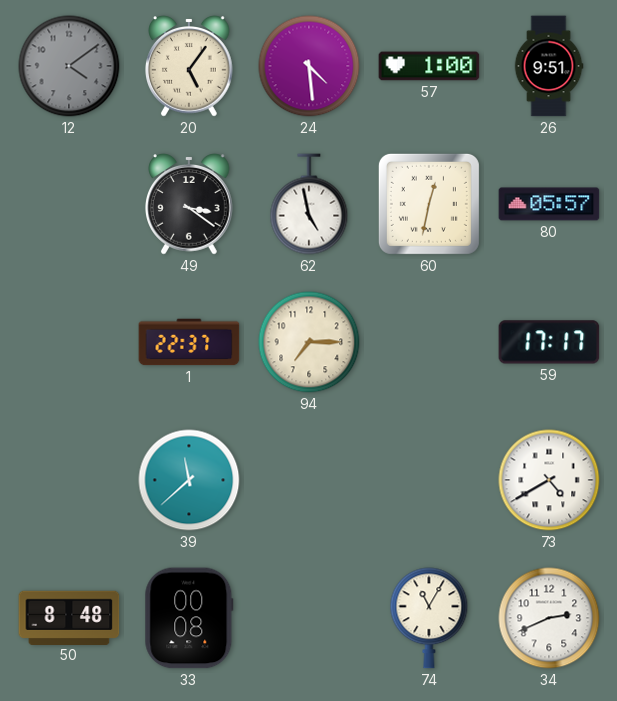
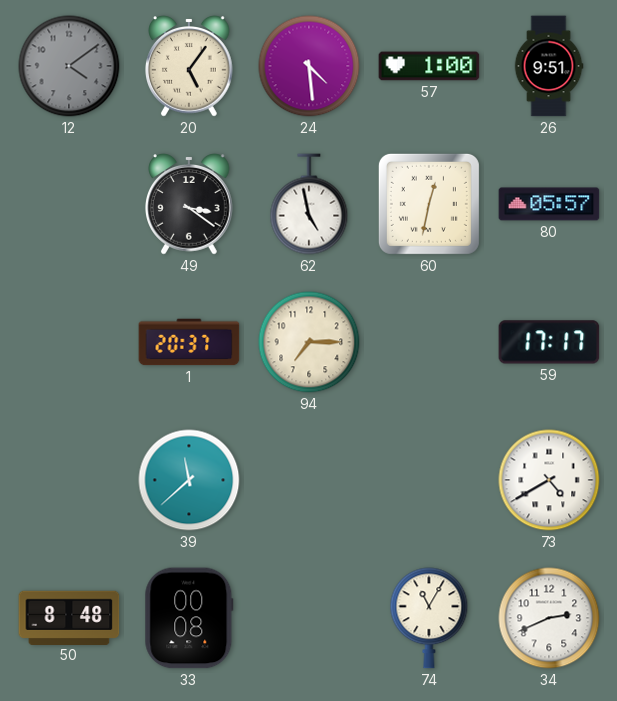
1: 22:37 -> 20:37 (189, 342)
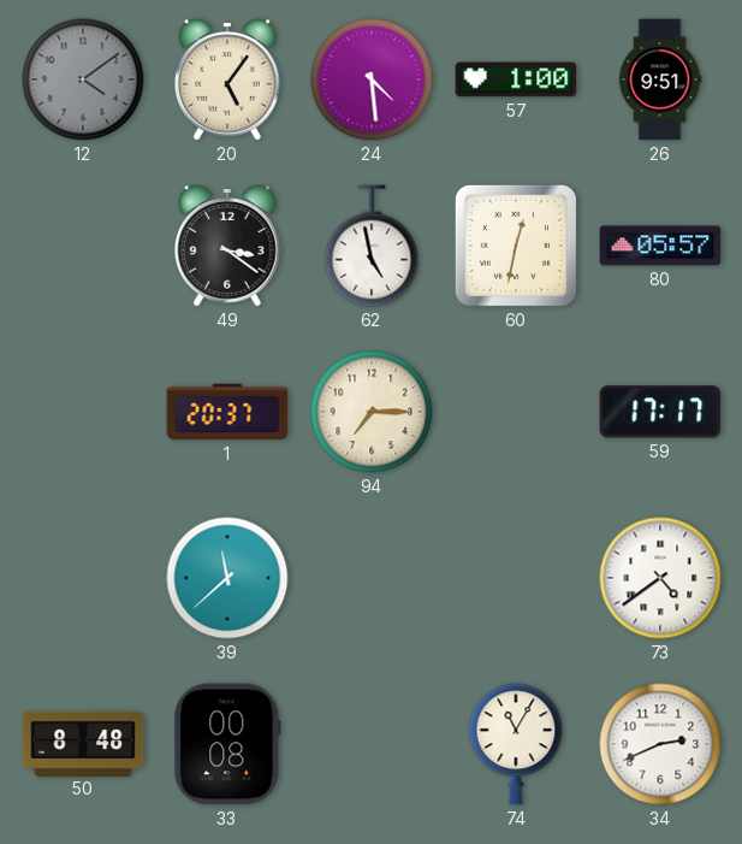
73: 4:40 -> 4:39 (660, 578)
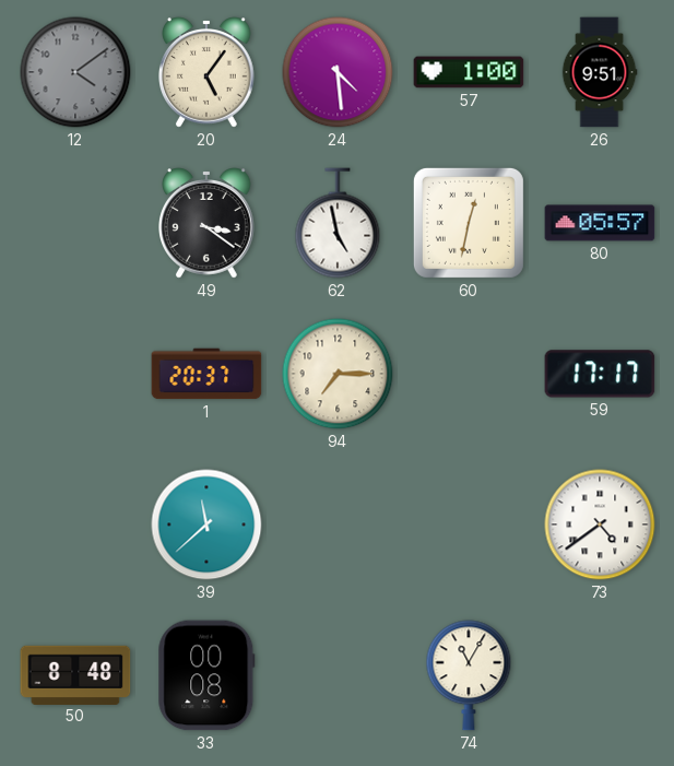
34: 2:41 -> none (660, 744)
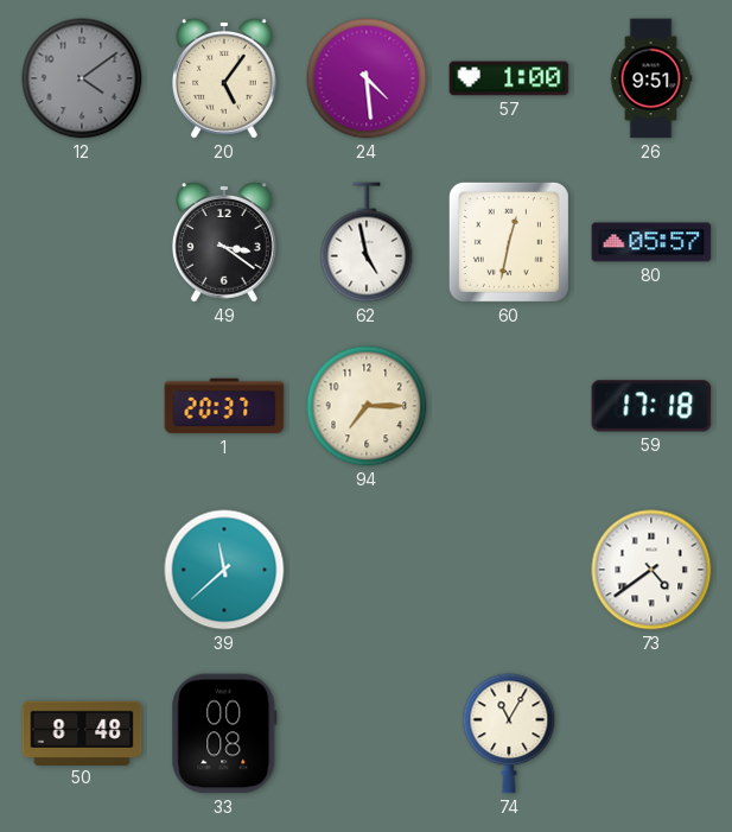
59: 17:17 -> 17:18 (651, 406)
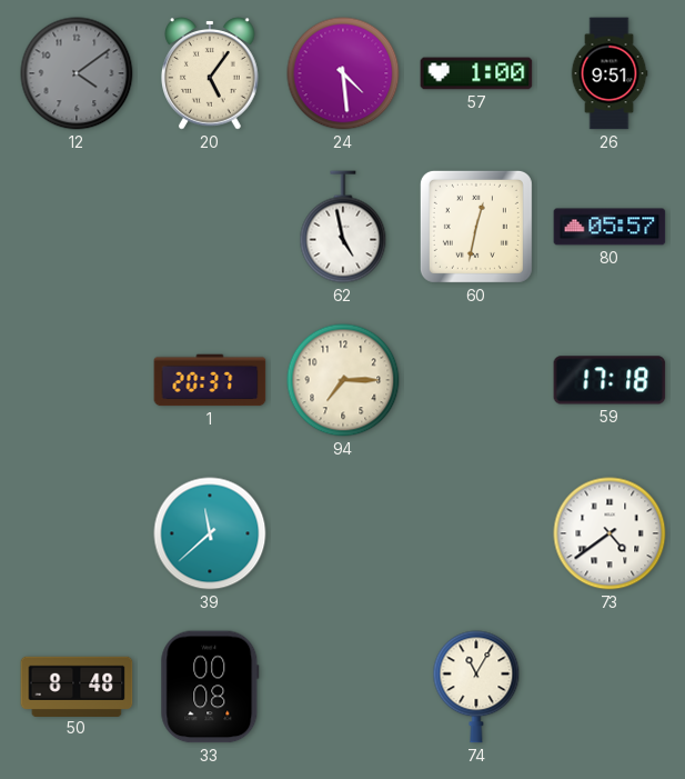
49: 3:21 -> none (225, 242)
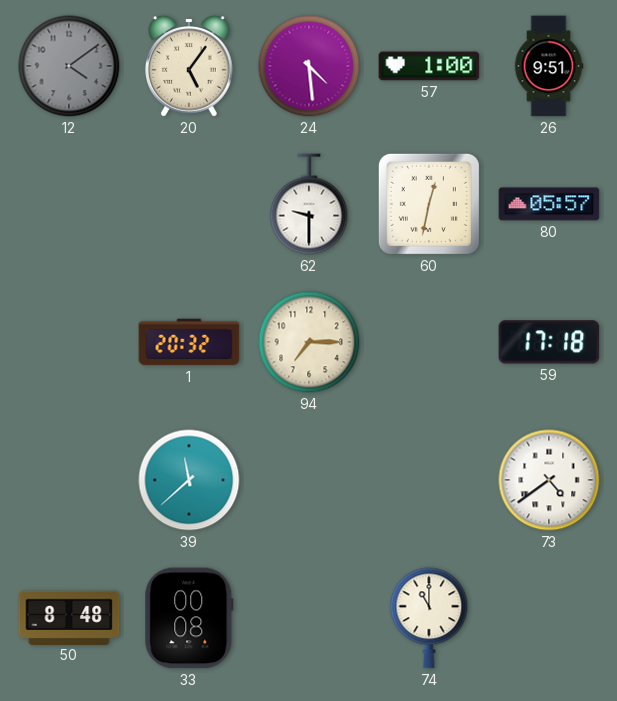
62: 4:58 -> 9:30 (309, 204)
1: 20:37 -> 20:32 (189, 342)
74: 11:05 -> 11:00 (429, 618)
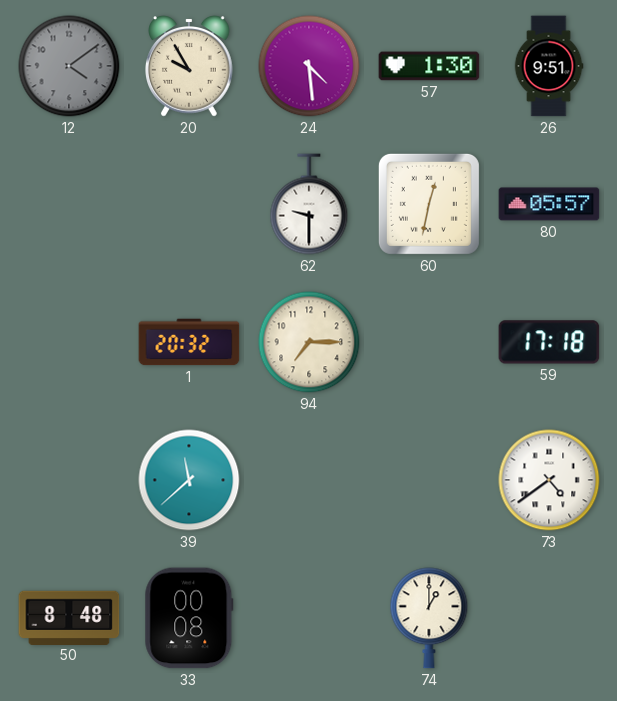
20: 5:06 -> 9:55 (190, 66)
57: 1:00 -> 1:30 (429, 66)
74: 11:00 -> 1:00 (429, 618)
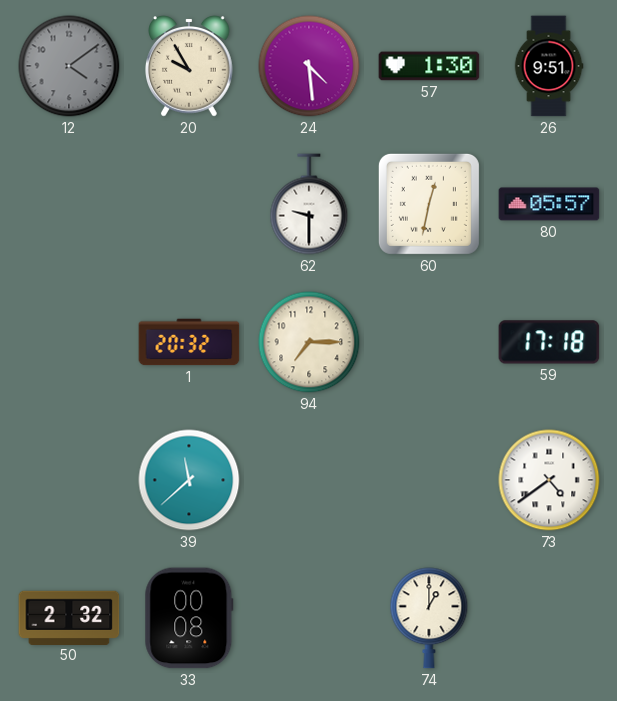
50: 8:48 -> 2:32 (69, 617)
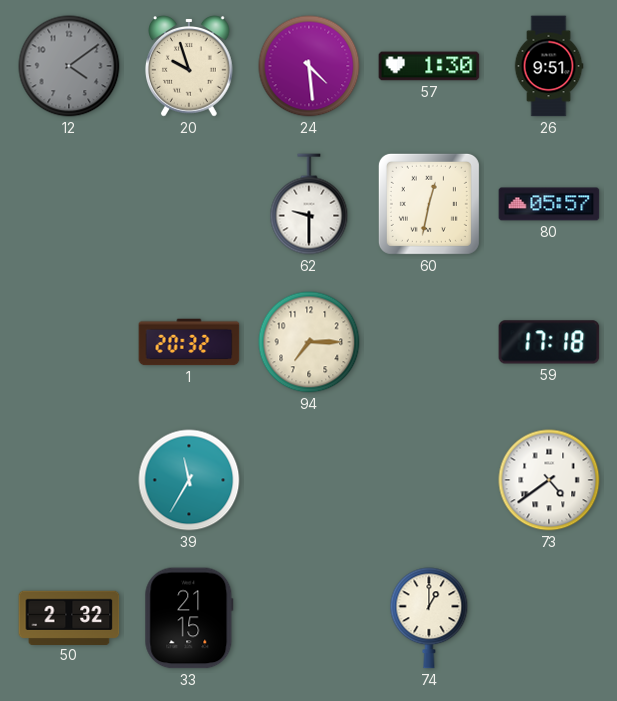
20: 9:55 -> 9:57 (190, 66)
39: 11:38 -> 11:35 (189, 480)
33: 00:08 -> 21:15 (189, 618)
